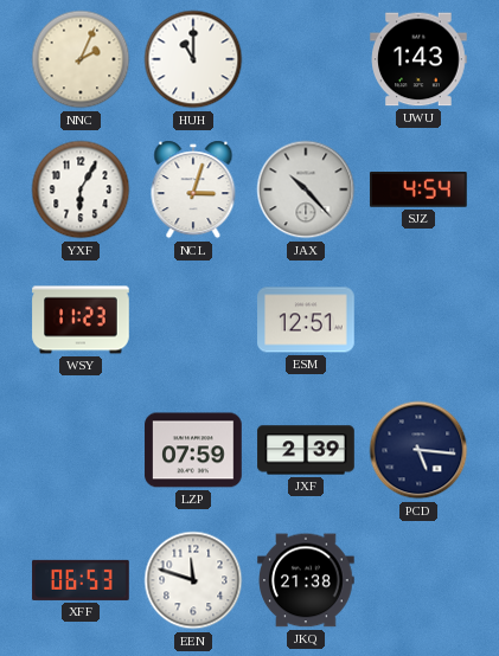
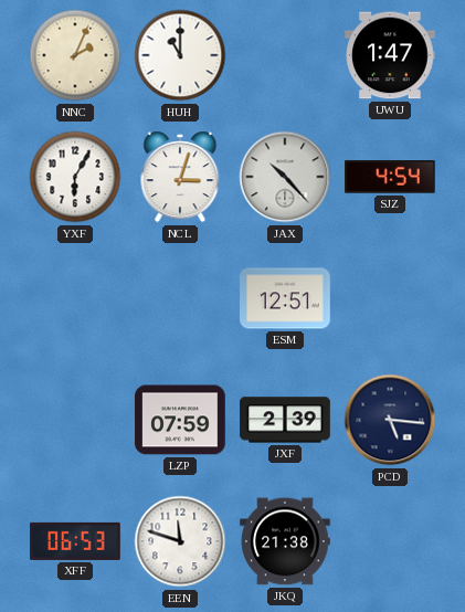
UWU: 1:43 -> 1:47 (390, 55)
WSY: 11:23 -> none (81, 320)
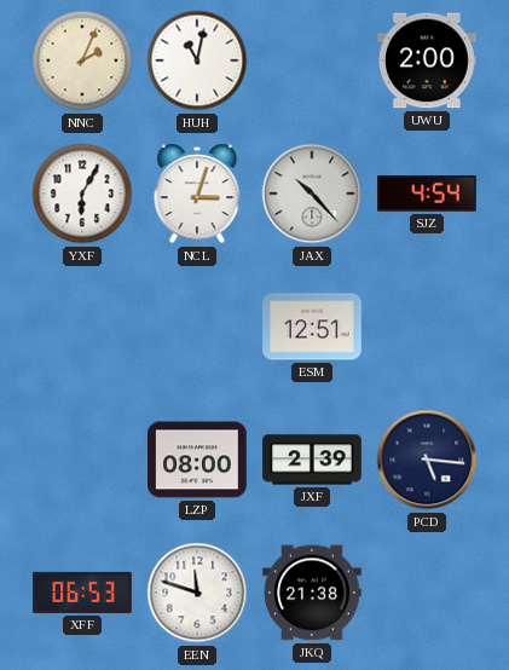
HUH: 11:00 -> 11:02 (197, 60)
UWU: 1:47 -> 2:00 (427, 60)
LZP: 07:59 -> 08:00 (197, 460)
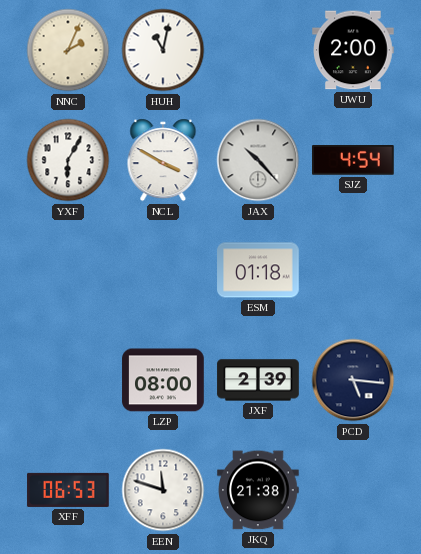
NCL: 3:03 -> 3:50 (163, 160)
ESM: 12:51 -> 01:18 (258, 270)
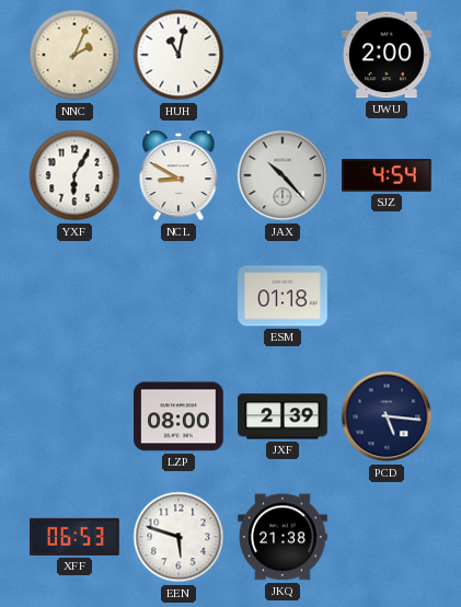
NCL: 3:50 -> 8:50 (178, 175)
EEN: 11:48 -> 5:48 (178, 537)
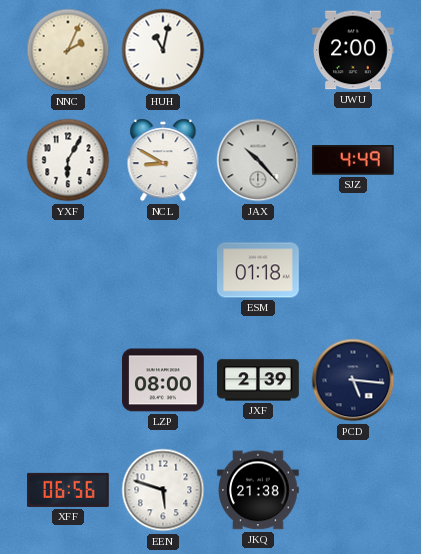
SJZ: 4:54 -> 4:49 (354, 161)
XFF: 06:53 -> 06:56 (68, 490)
